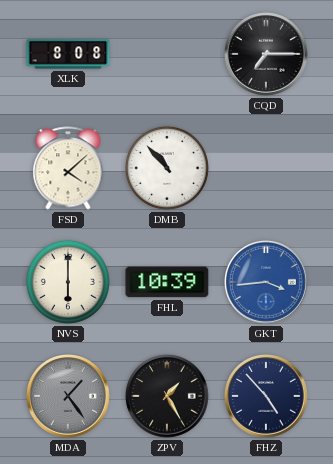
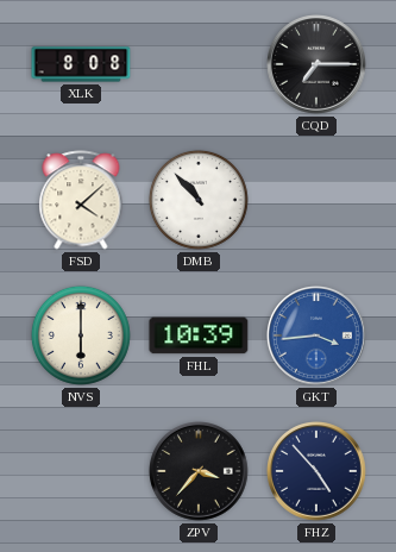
MDA: 1:24 -> none (69, 397)
ZPV: 1:25 -> 3:37 (200, 472)
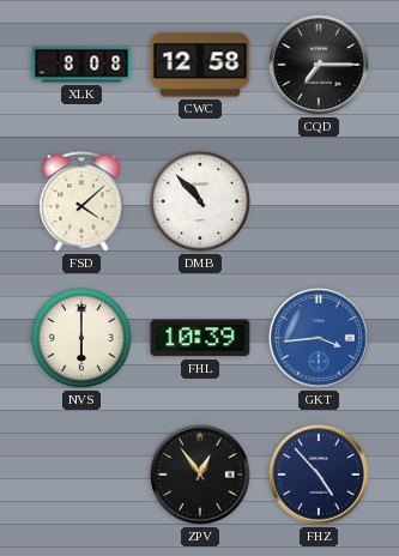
CWC: none -> 12:58 (200, 65)
ZPV: 3:37 -> 12:54 (201, 476)
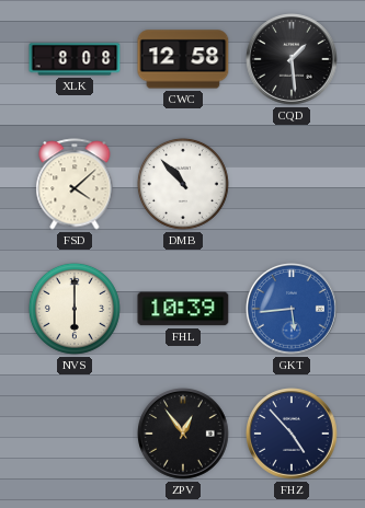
CQD: 7:15 -> 1:29 (293, 60)
GKT: 3:44 -> 5:44 (293, 310)
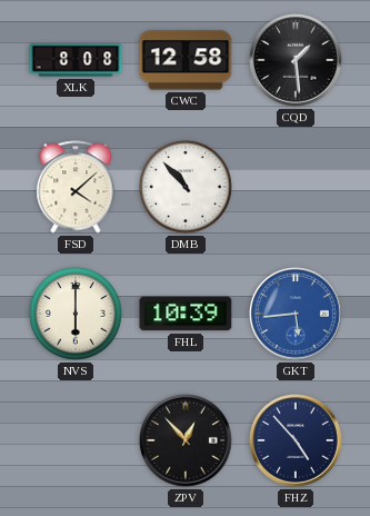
ZPV: 12:54 -> 12:53 (187, 441)
